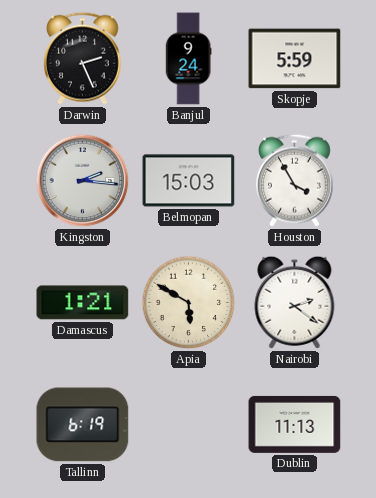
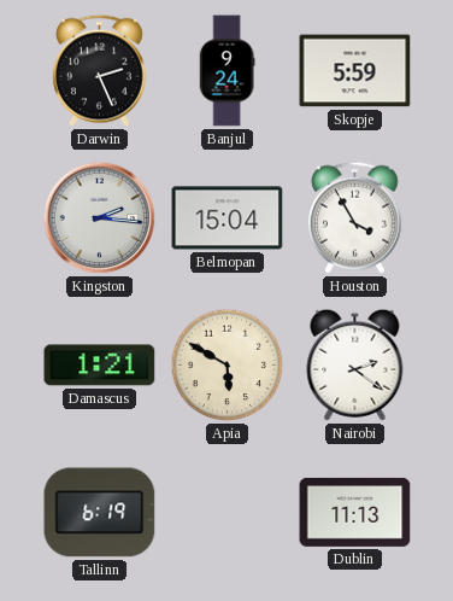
Belmopan: 15:03 -> 15:04 (228, 218)
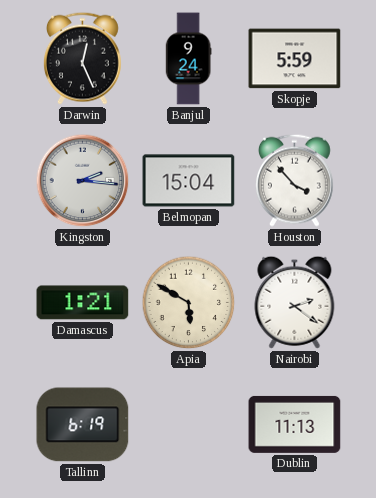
Darwin: 2:26 -> 12:26 (82, 58)
Houston: 3:55 -> 3:53 (294, 180)
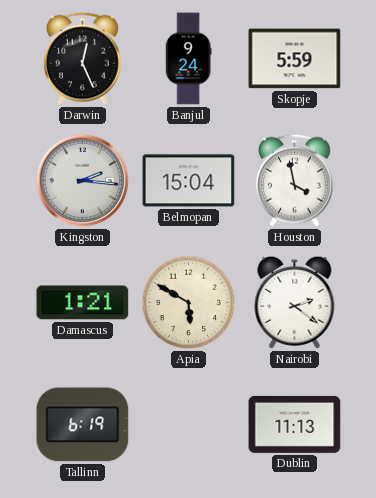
Houston: 3:53 -> 3:58 (294, 180)
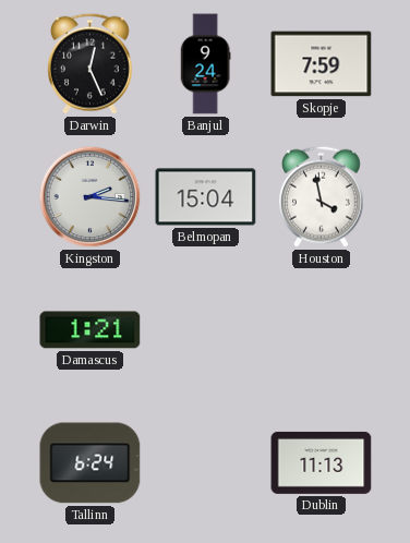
Skopje: 5:59 -> 7:59 (322, 64)
Apia: 5:50 -> none (189, 303)
Nairobi: 2:21 -> none (295, 302)
Tallinn: 6:19 -> 6:24 (91, 463)
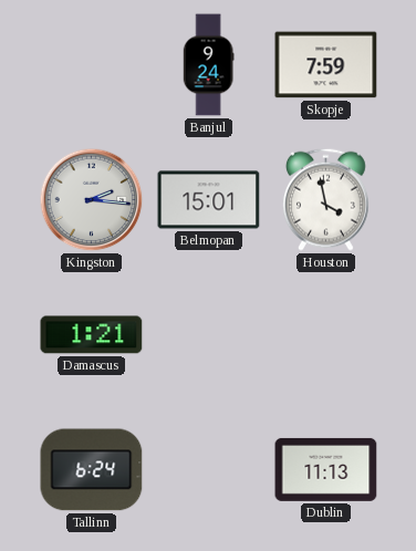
Darwin: 12:26 -> none (89, 63)
Belmopan: 15:04 -> 15:01 (209, 200)
